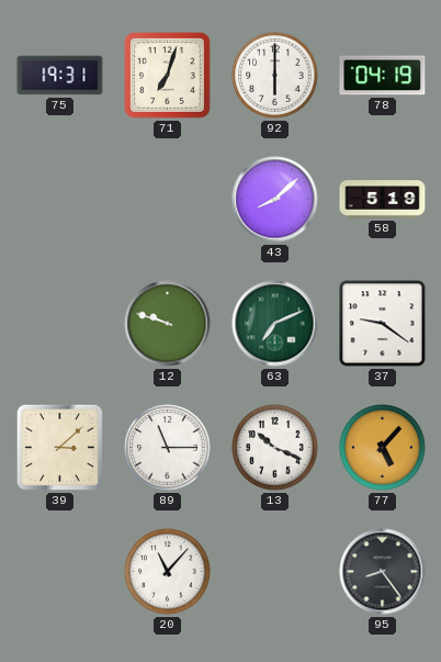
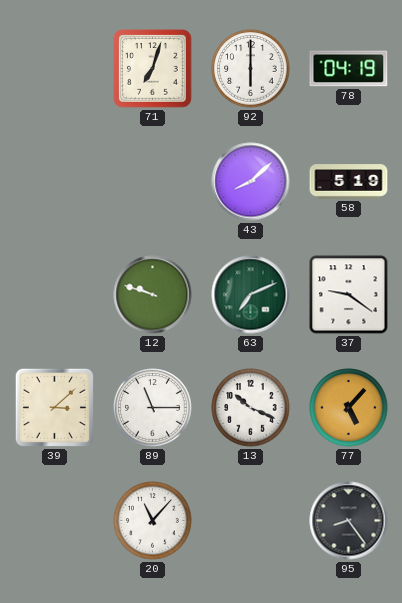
75: 19:31 -> none (60, 76)
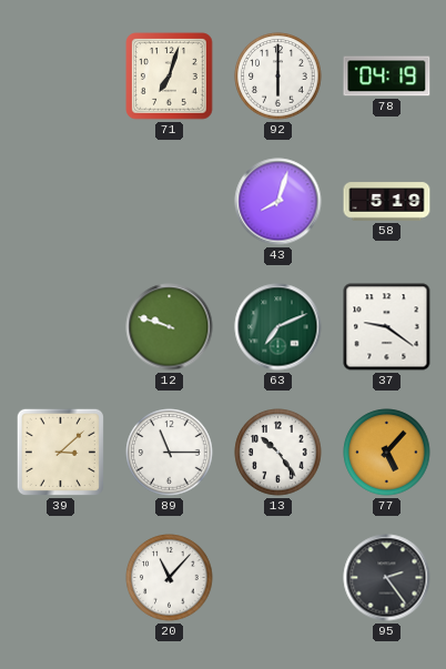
43: 8:08 -> 8:03 (278, 202)
13: 10:19 -> 10:24 (278, 453)
95: 8:24 -> 2:24 (387, 578)
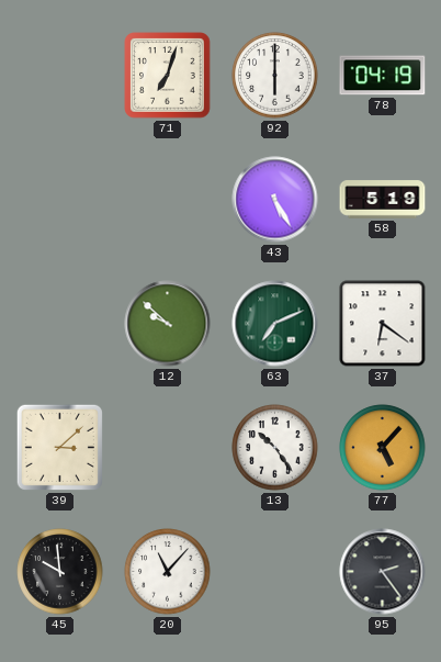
43: 8:03 -> 5:25 (275, 200)
12: 9:48 -> 9:52 (168, 324)
37: 9:21 -> 6:21 (383, 324)
89: 11:15 -> none (170, 453)
45: none -> 9:59 (60, 572)
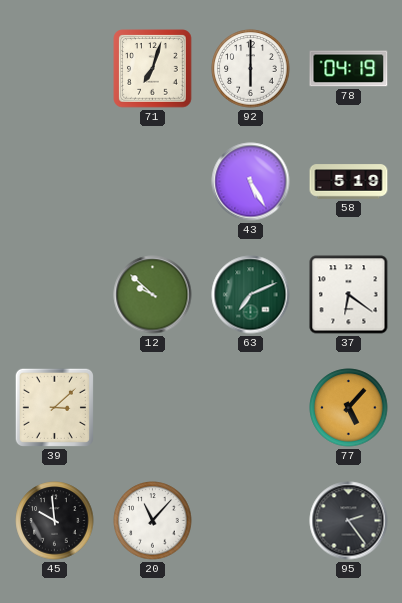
13: 10:24 -> none (275, 448)
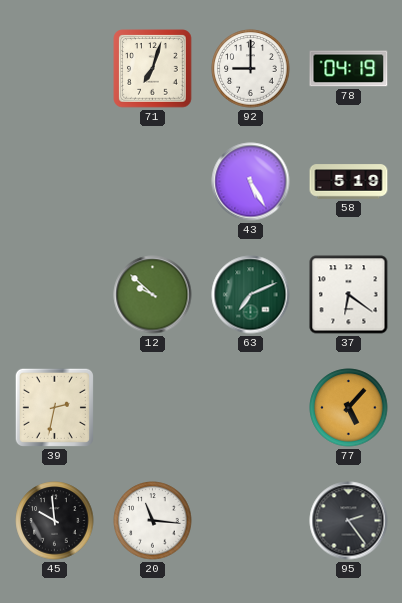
92: 6:00 -> 9:00 (251, 69)
39: 3:08 -> 2:32 (54, 407)
20: 11:07 -> 11:16 (153, 521)
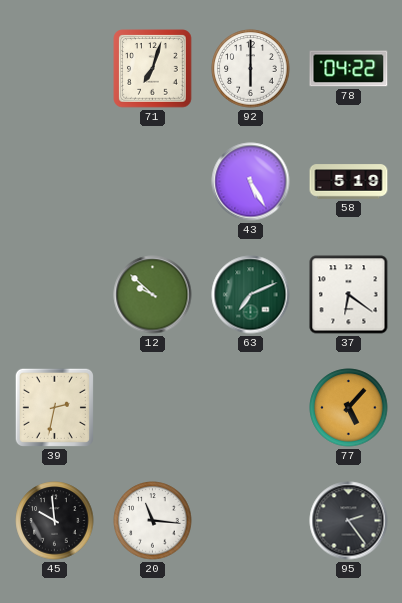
92: 9:00 -> 6:00 (251, 69)
78: 04:19 -> 04:22 (349, 69)
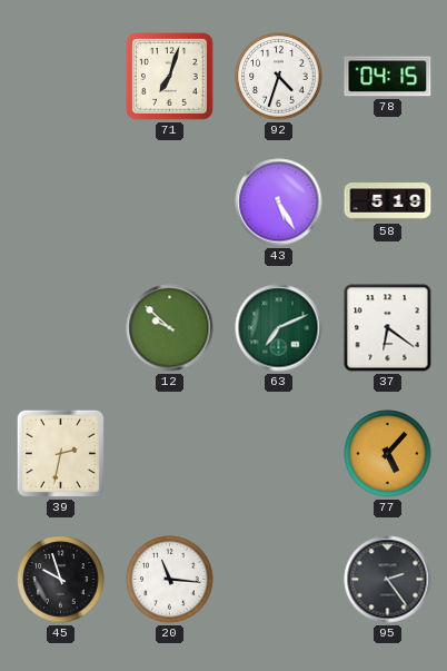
92: 6:00 -> 4:33 (279, 77)
78: 04:22 -> 04:15 (388, 77)
45: 9:59 -> 9:57 (61, 580)
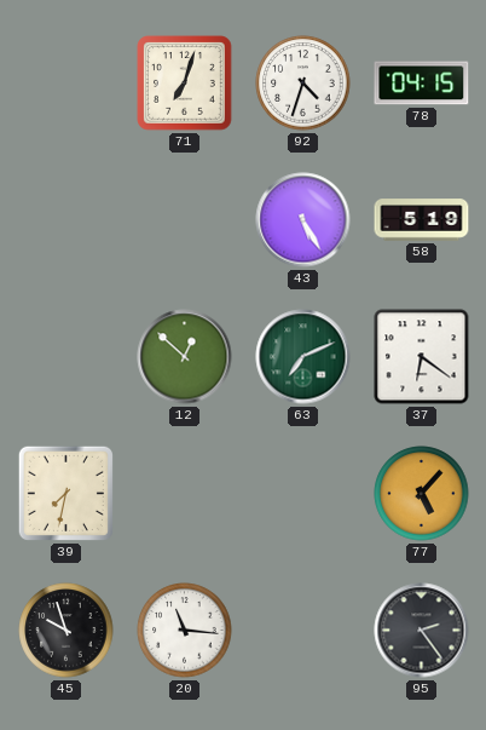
12: 9:52 -> 12:52 (185, 357)
39: 2:32 -> 7:32 (65, 493)
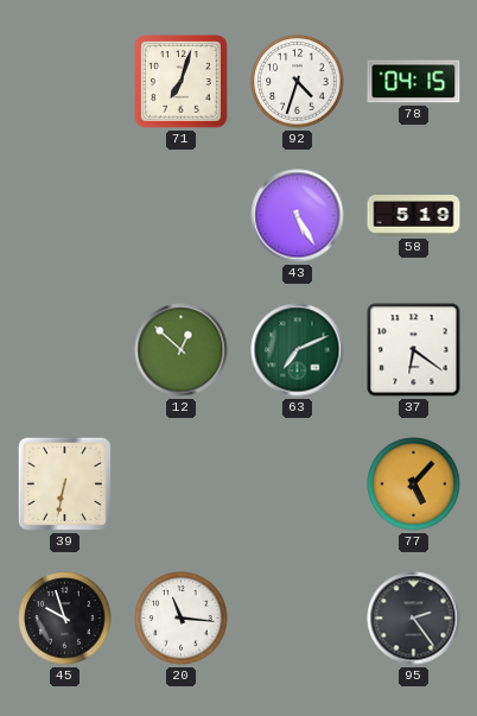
39: 7:32 -> 6:32 (64, 483)
